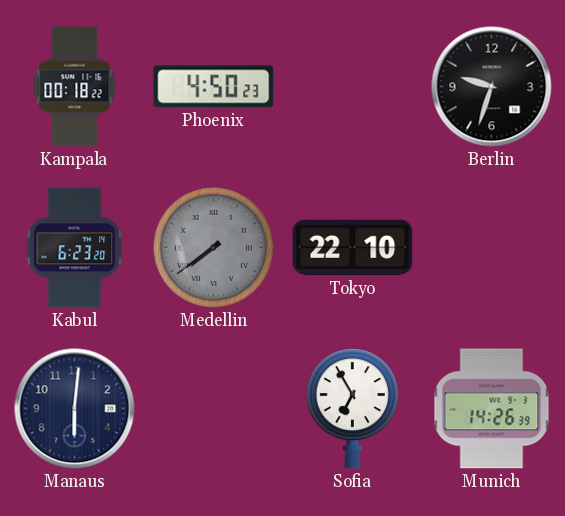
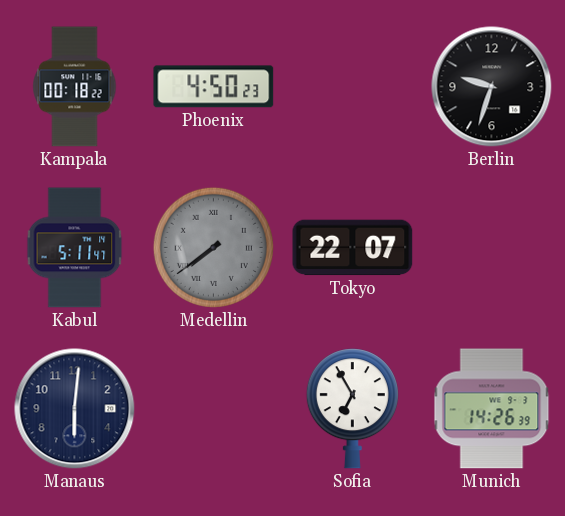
Kabul: 6:23 -> 5:11 (75, 248)
Tokyo: 22:10 -> 22:07 (353, 248)
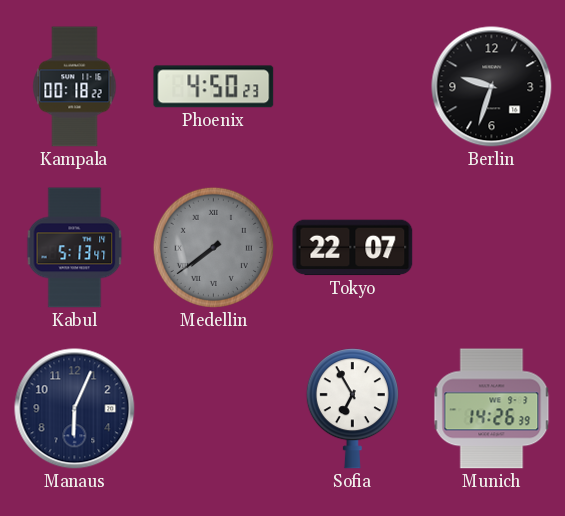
Kabul: 5:11 -> 5:13 (75, 248)
Manaus: 6:01 -> 6:04 (75, 409)
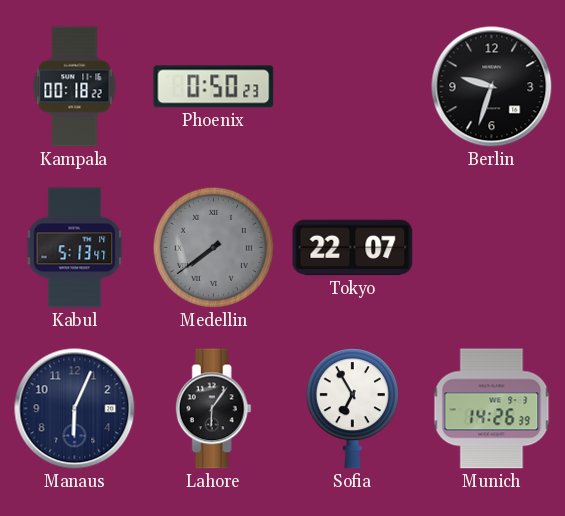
Phoenix: 4:50 -> 0:50 (214, 87)
Lahore: none -> 6:06 (213, 409)
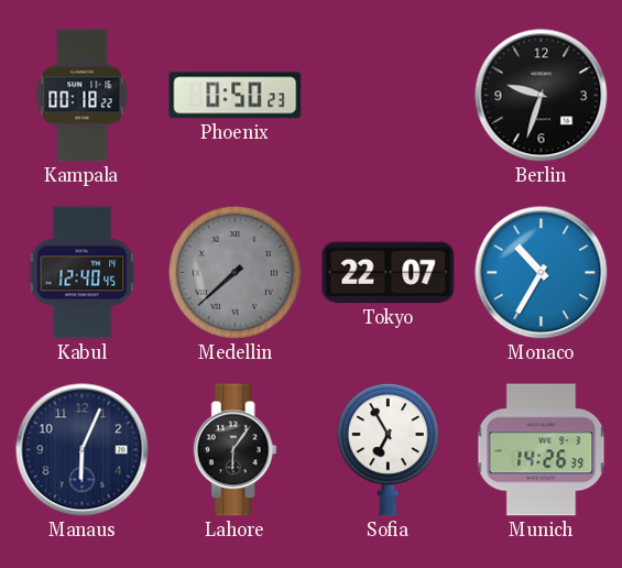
Kabul: 5:13 -> 12:40 (83, 273)
Medellin: 7:39 -> 7:38 (234, 272)
Monaco: none -> 10:35 (542, 273)
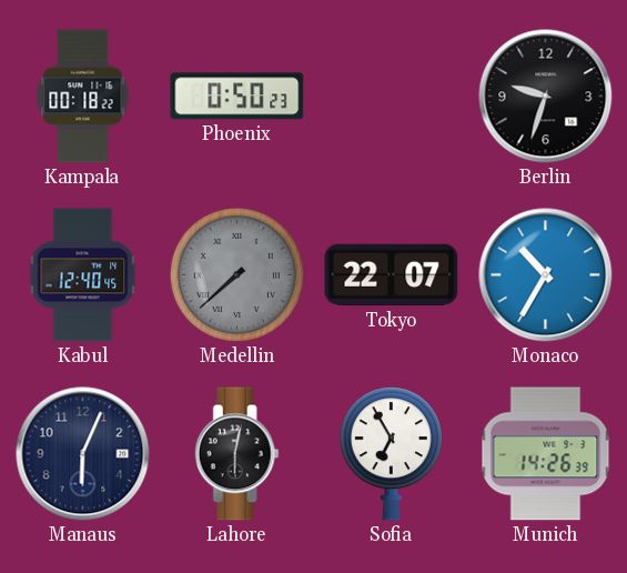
Lahore: 6:06 -> 6:02 (236, 454)
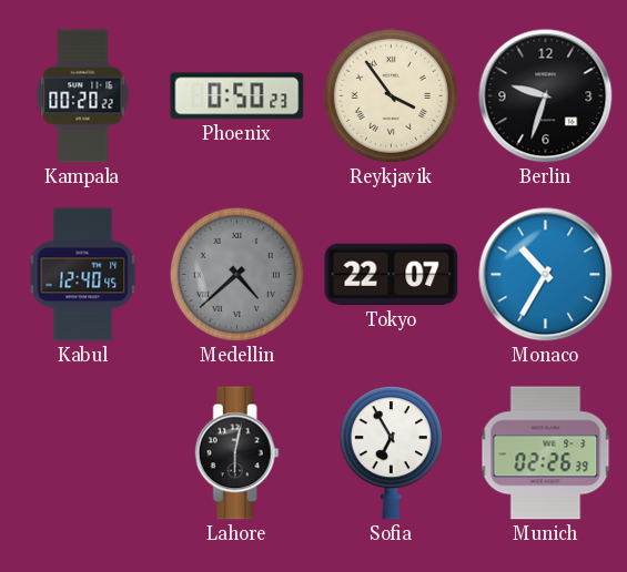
Kampala: 00:18 -> 00:20 (83, 96)
Reykjavik: none -> 3:54 (391, 95)
Medellin: 7:38 -> 4:38 (236, 274)
Manaus: 6:04 -> none (83, 454)
Munich: 14:26 -> 02:26 (546, 453)
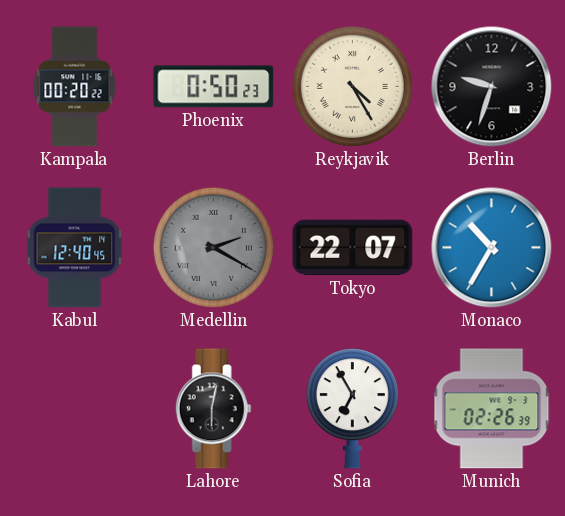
Reykjavik: 3:54 -> 4:25 (352, 86)
Medellin: 4:38 -> 2:20 (213, 247)
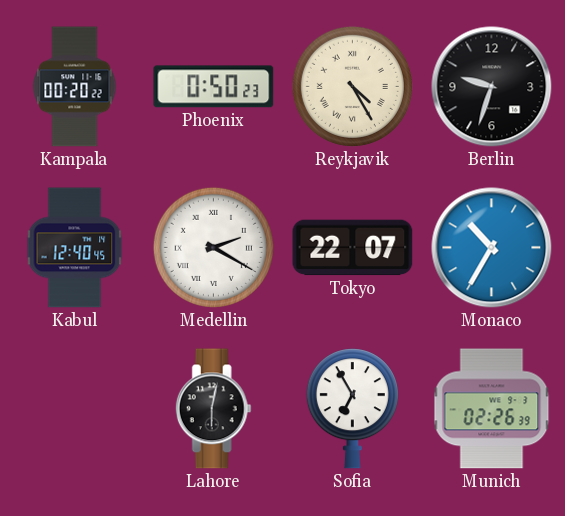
Medellin dial: grey -> white (213, 247)
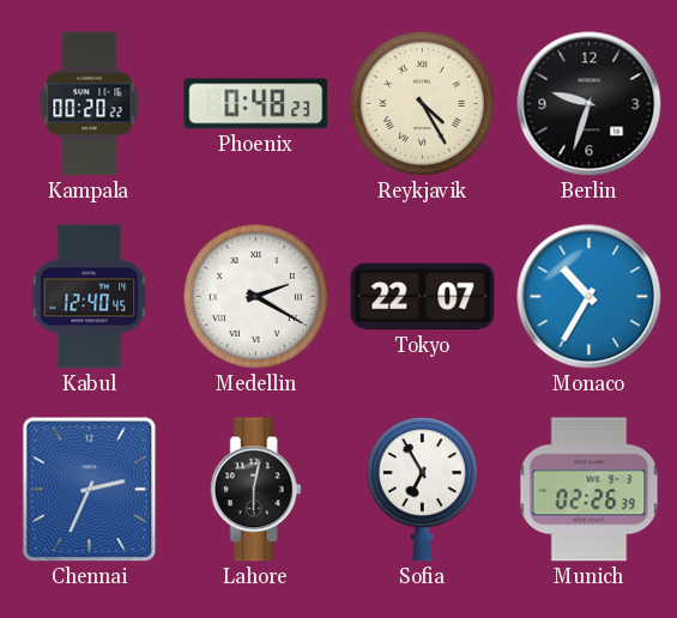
Phoenix: 0:50 -> 0:48 (256, 104)
Chennai: none -> 2:34 (90, 490)
